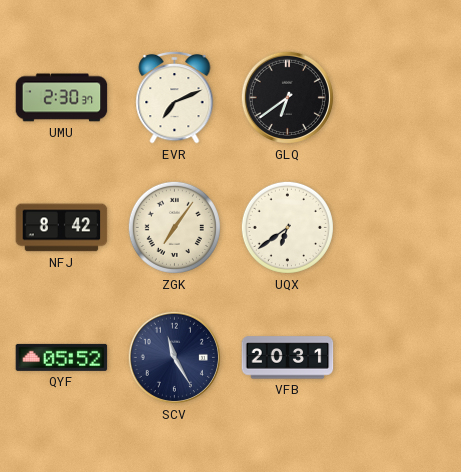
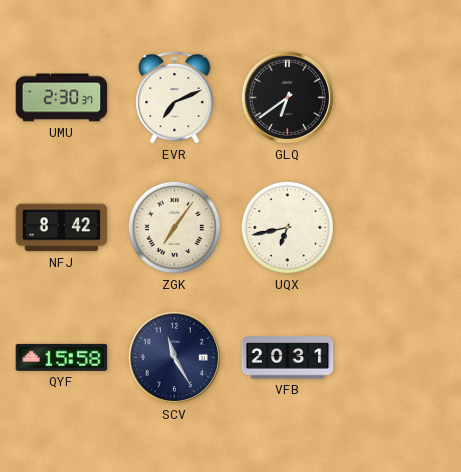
UQX: 6:39 -> 6:43 (287, 227)
QYF: 05:52 -> 15:58 (62, 357)
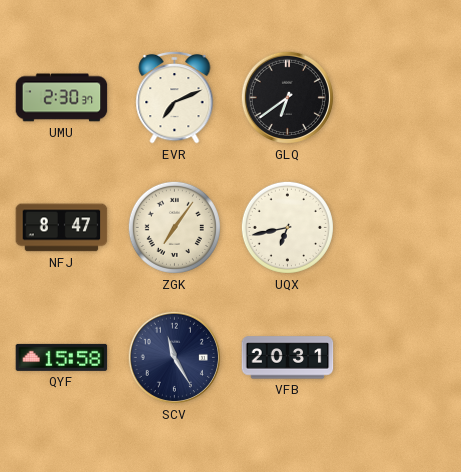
NFJ: 8:42 -> 8:47 (62, 228)
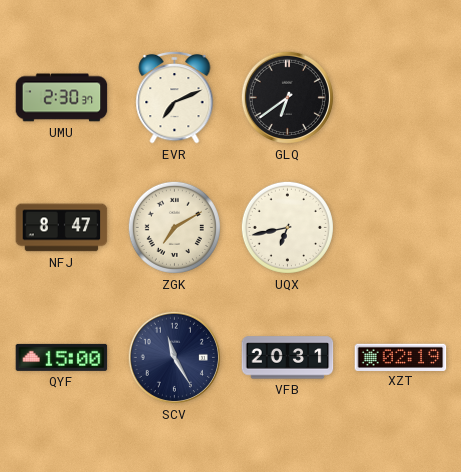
ZGK: 7:06 -> 7:10 (174, 227)
QYF: 15:58 -> 15:00 (62, 357)
XZT: none -> 02:19 (401, 357)
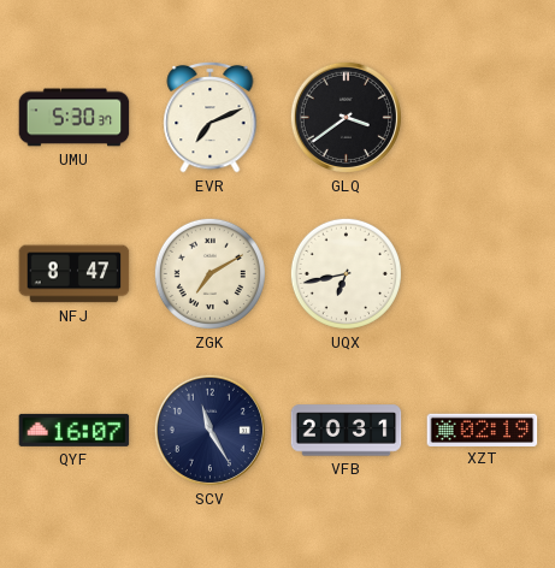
UMU: 2:30 -> 5:30 (75, 118)
GLQ: 6:39 -> 3:39 (346, 117)
QYF: 15:00 -> 16:07 (75, 430)
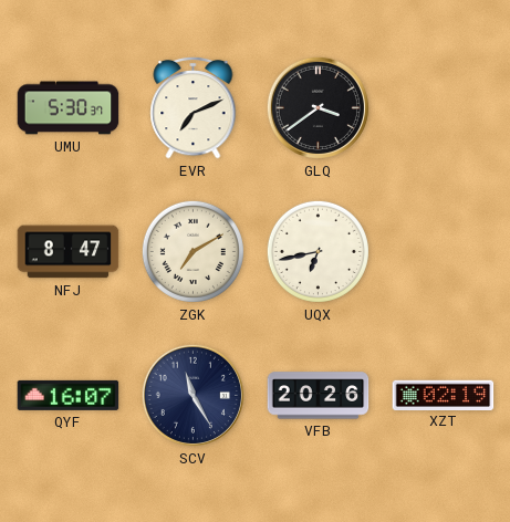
VFB: 20:31 -> 20:26 (319, 396)
